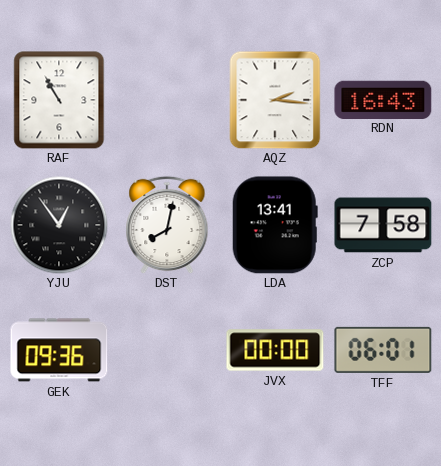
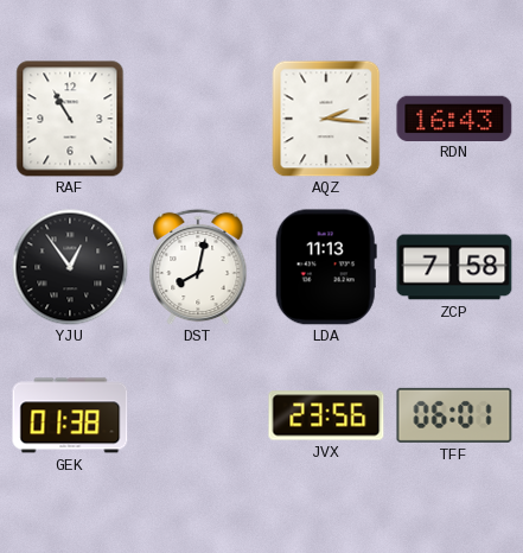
LDA: 13:41 -> 11:13 (326, 267)
GEK: 09:36 -> 01:38 (70, 415)
JVX: 00:00 -> 23:56 (326, 415)
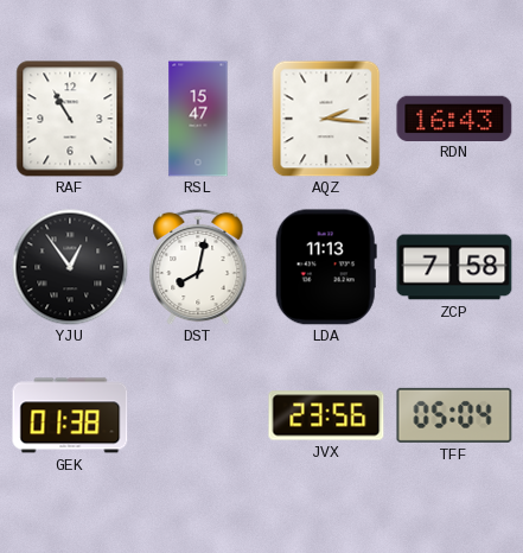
RSL: none -> 15:47 (198, 119)
TFF: 06:01 -> 05:04 (454, 415)
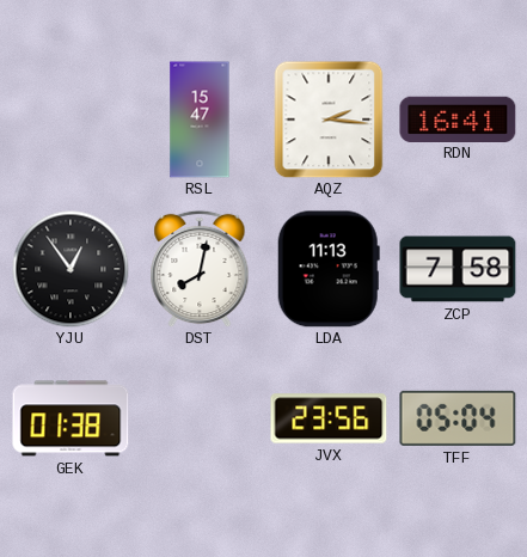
RAF: 10:55 -> none (70, 119)
RDN: 16:43 -> 16:41 (458, 118)
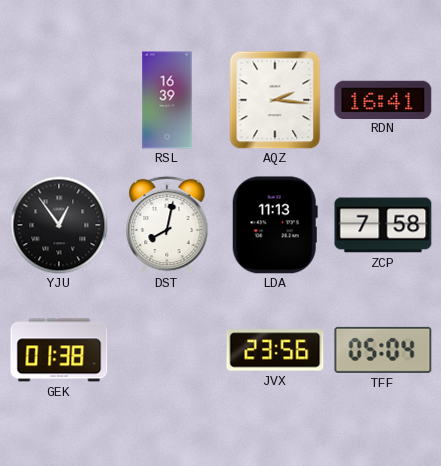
RSL: 15:47 -> 16:39 (167, 100)
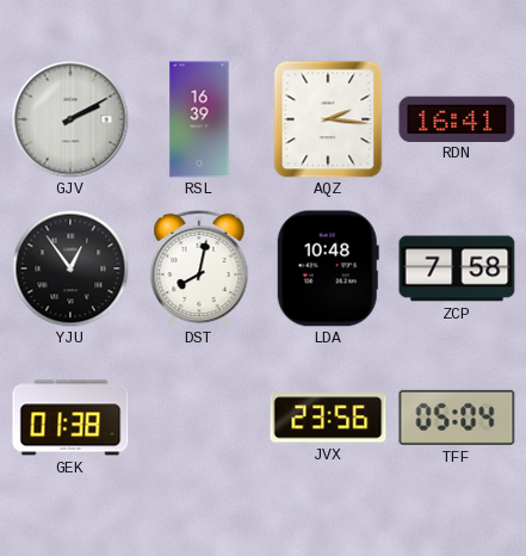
GJV: none -> 2:10 (70, 119)
LDA: 11:13 -> 10:48 (328, 268)
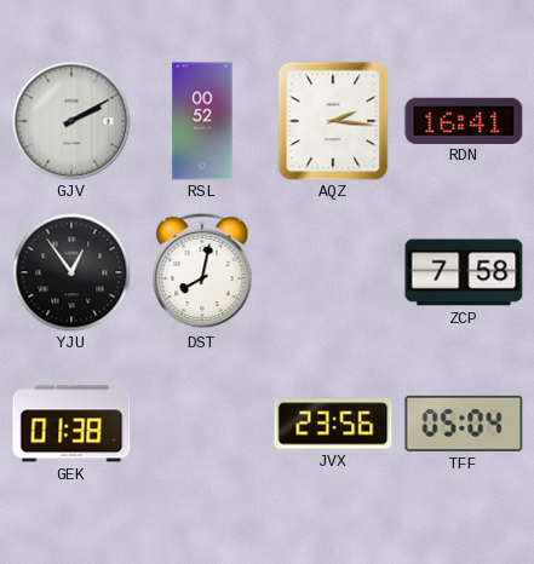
RSL: 16:39 -> 00:52 (202, 121)
LDA: 10:48 -> none (328, 268)
